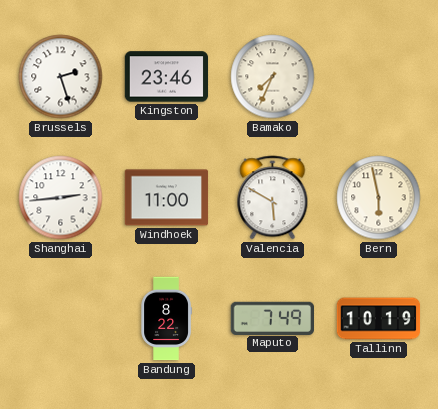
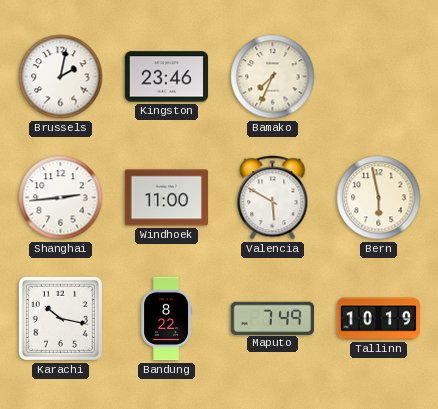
Brussels: 2:27 -> 2:02 (61, 77)
Karachi: none -> 10:17 (60, 318)
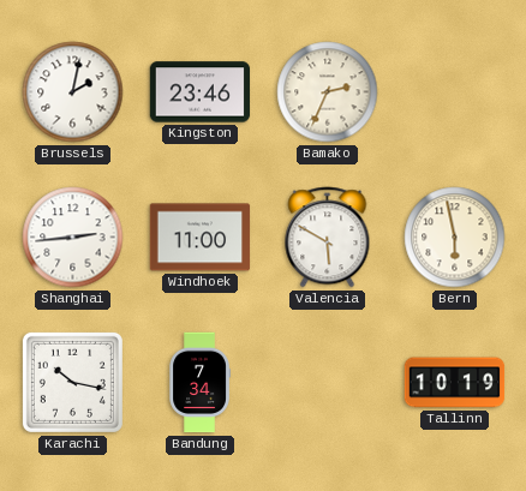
Bamako: 7:34 -> 2:34 (328, 92)
Bandung: 8:22 -> 7:34 (199, 383)
Maputo: 7:49 -> none (273, 318)
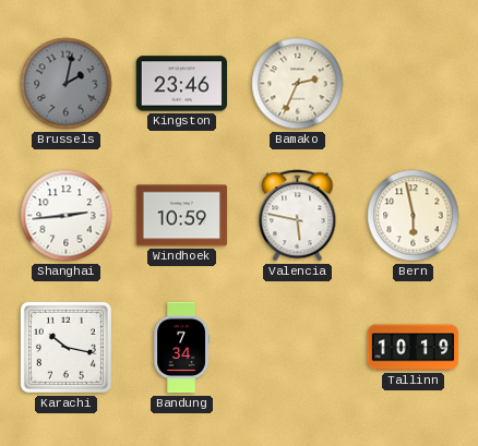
Brussels dial: white -> grey (67, 84)
Windhoek: 11:00 -> 10:59 (182, 216)
Valencia: 5:50 -> 5:47 (298, 216)
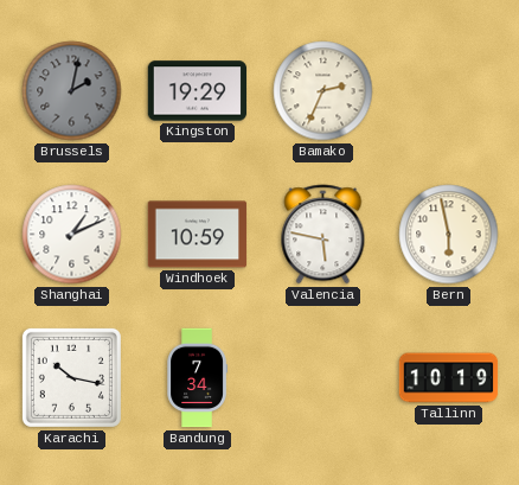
Kingston: 23:46 -> 19:29 (198, 91)
Shanghai: 2:44 -> 1:11 (72, 235)
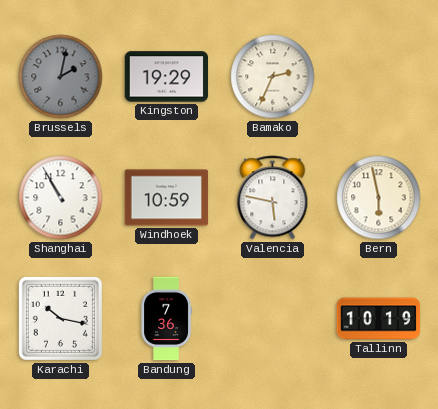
Shanghai: 1:11 -> 10:55 (61, 198)
Bandung: 7:34 -> 7:36 (166, 319)
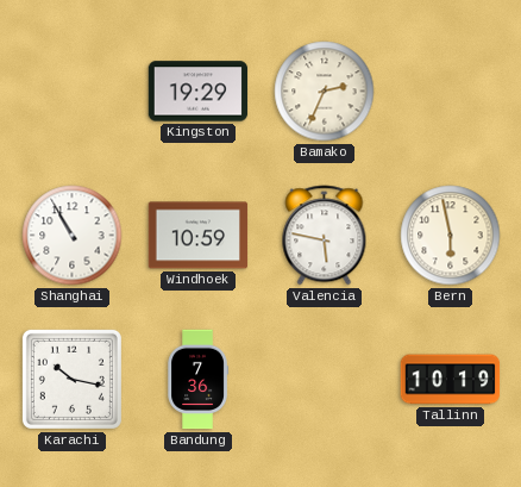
Brussels: 2:02 -> none (61, 77)
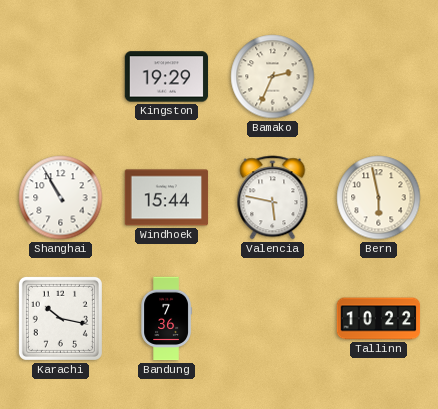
Windhoek: 10:59 -> 15:44 (167, 198)
Tallinn: 10:19 -> 10:22 (379, 319)
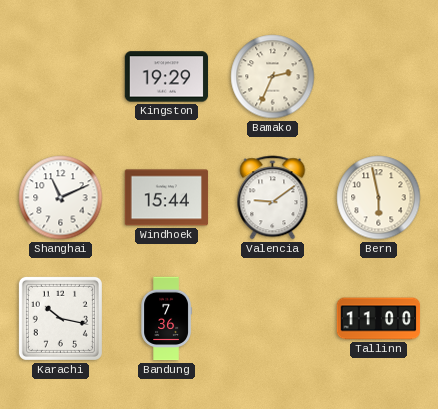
Shanghai: 10:55 -> 11:11 (61, 198)
Valencia: 5:47 -> 9:09 (273, 198)
Tallinn: 10:22 -> 11:00 (379, 319)
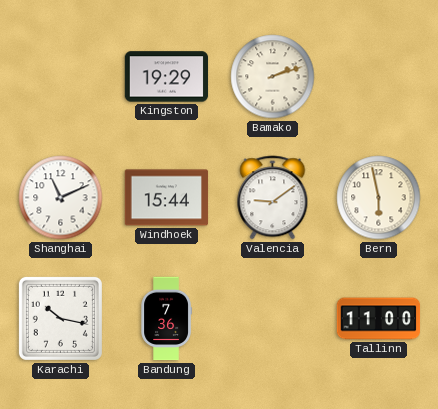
Bamako: 2:34 -> 2:12 (273, 77)
